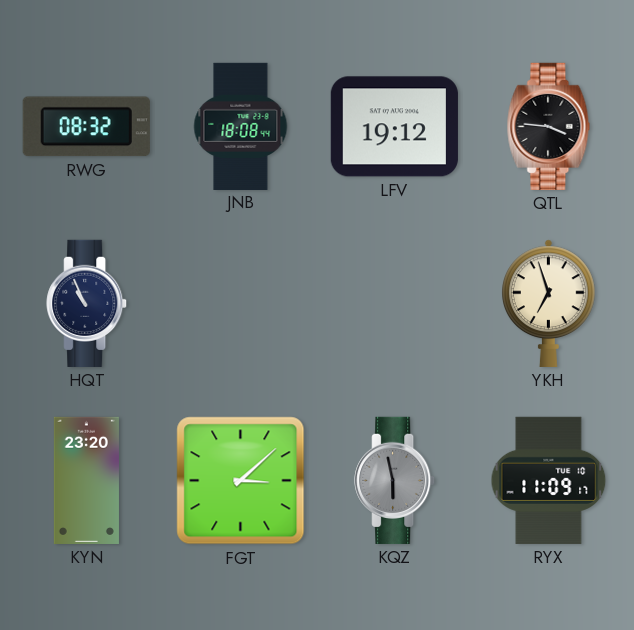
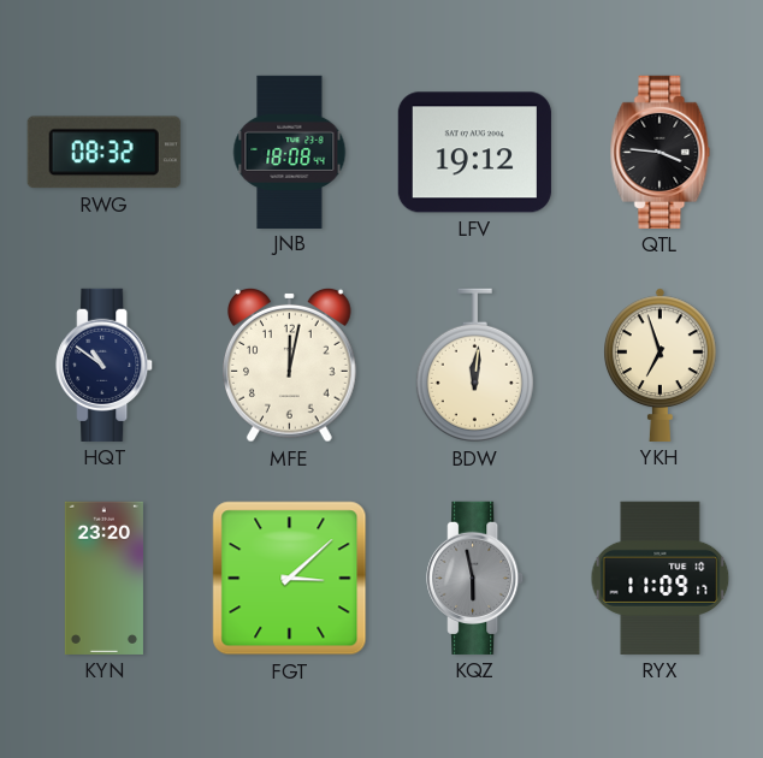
HQT: 10:56 -> 10:51 (105, 365)
MFE: none -> 12:02 (290, 365)
BDW: none -> 12:01 (474, 366)
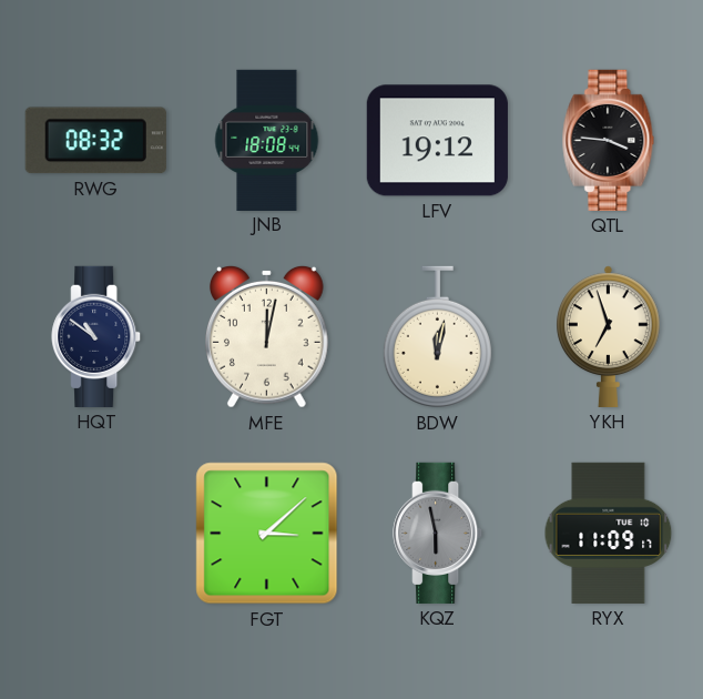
BDW: 12:01 -> 12:02 (437, 337)
KYN: 23:20 -> none (103, 578)
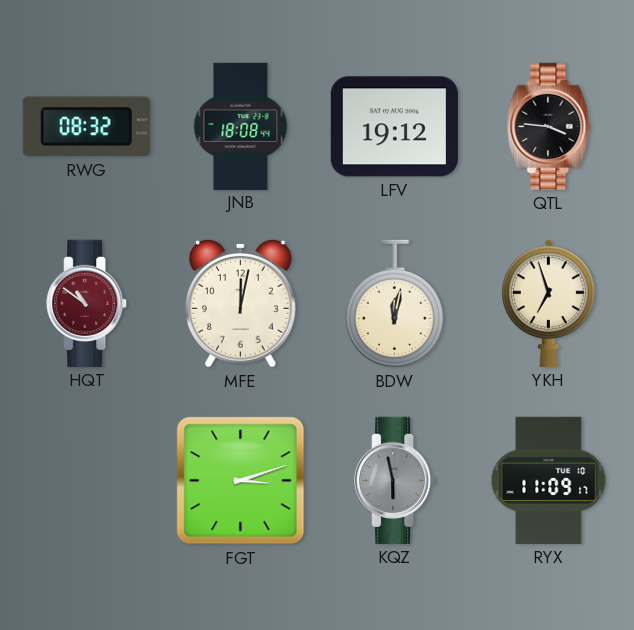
HQT dial: navy -> burgundy (87, 303)
FGT: 3:08 -> 3:12 (241, 481)
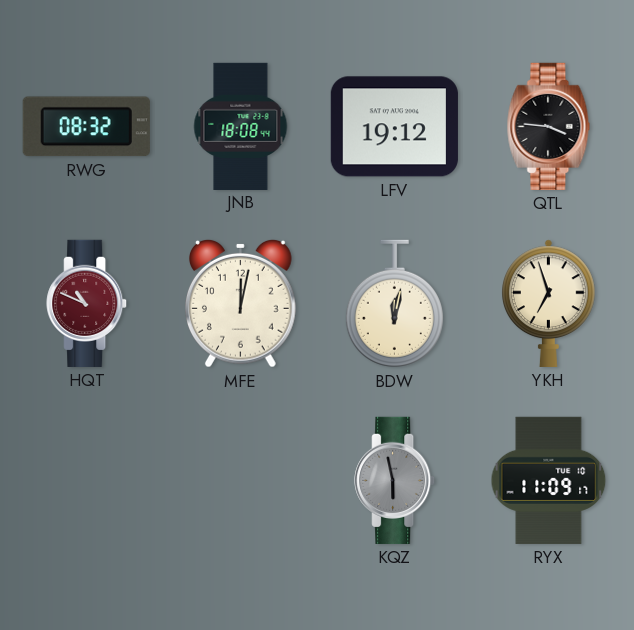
HQT: 10:51 -> 10:49 (87, 303)
FGT: 3:12 -> none (241, 481)
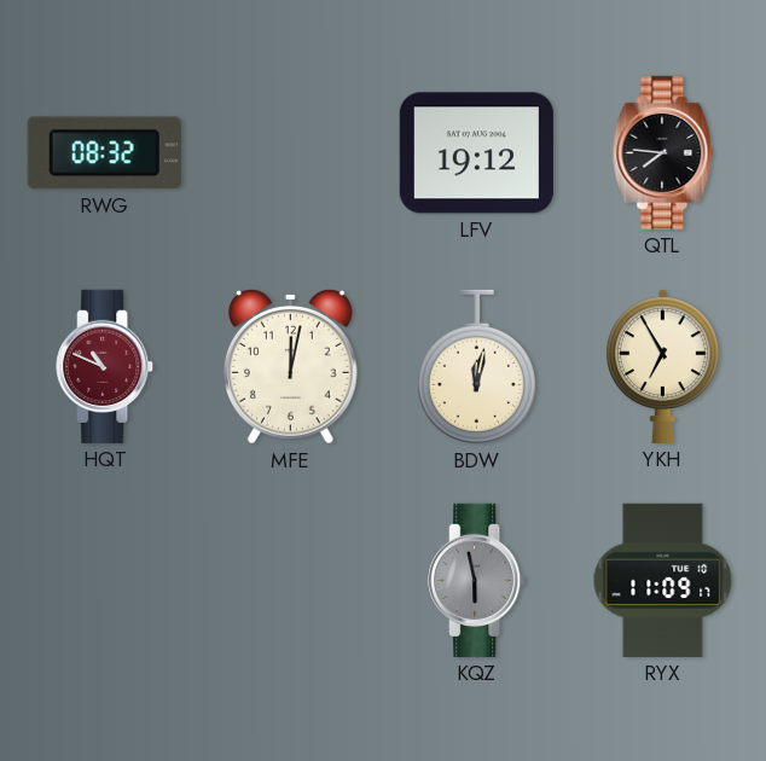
JNB: 18:08 -> none (241, 126)
QTL: 3:46 -> 7:46 (663, 152)
YKH: 6:57 -> 6:55 (663, 366)
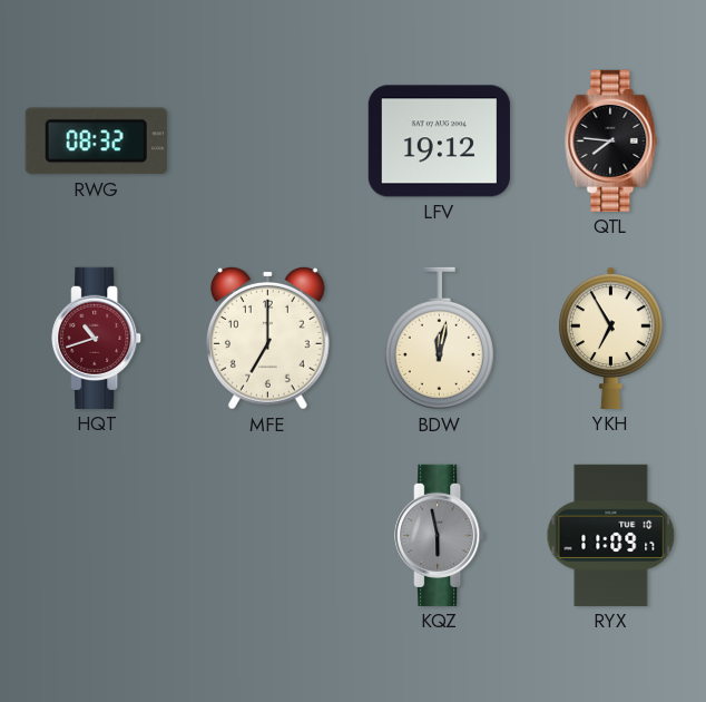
HQT: 10:49 -> 10:42 (97, 338)
MFE: 12:02 -> 7:00 (268, 338)
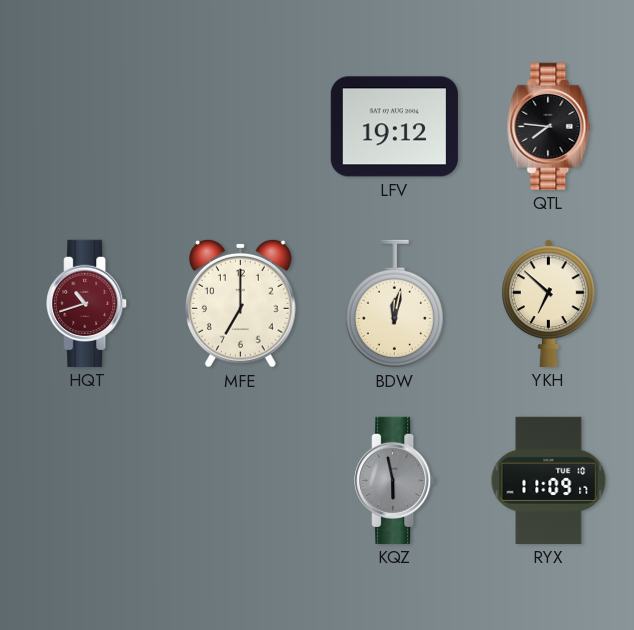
RWG: 08:32 -> none (96, 142)
YKH: 6:55 -> 6:52 (549, 303)
